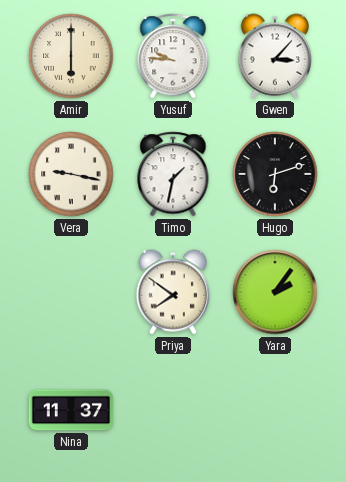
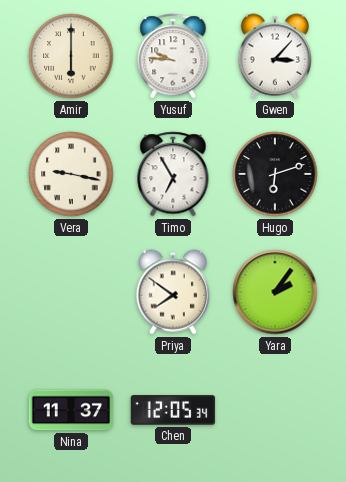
Timo: 1:32 -> 6:55 (173, 174)
Chen: none -> 12:05 (173, 410)
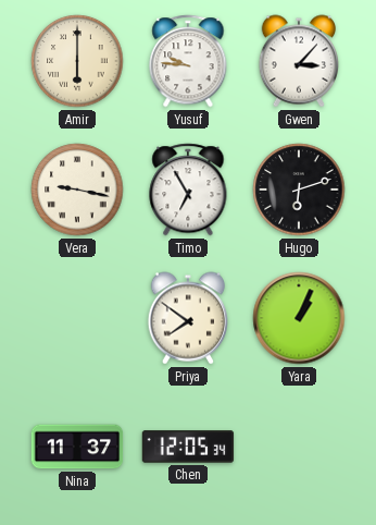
Yara: 2:06 -> 1:04 (299, 318)
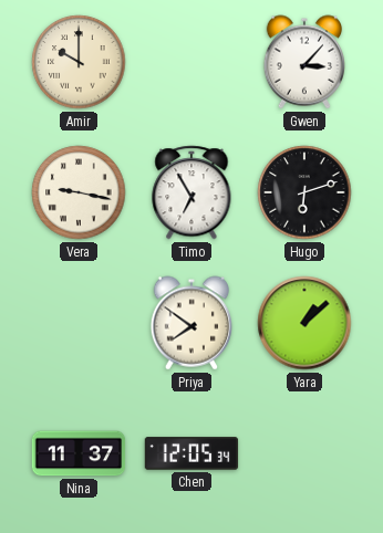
Amir: 6:00 -> 10:00 (79, 62)
Yusuf: 9:46 -> none (188, 61)
Yara: 1:04 -> 1:08 (304, 323)
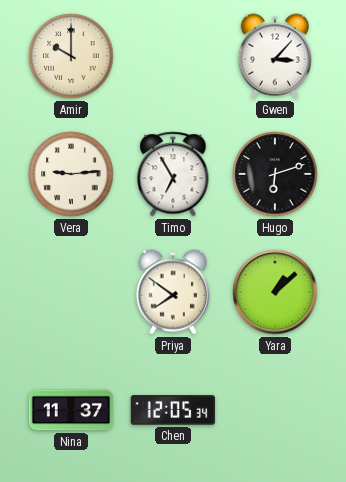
Vera: 9:17 -> 9:14 (71, 174)
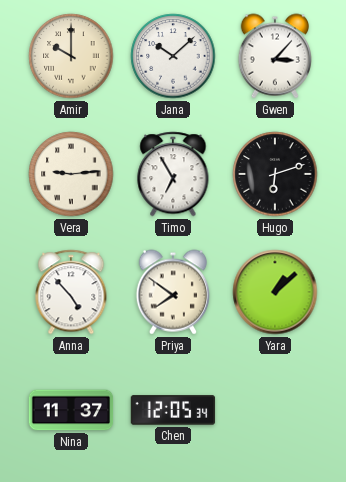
Jana: none -> 10:08 (173, 56)
Anna: none -> 4:53 (71, 292)
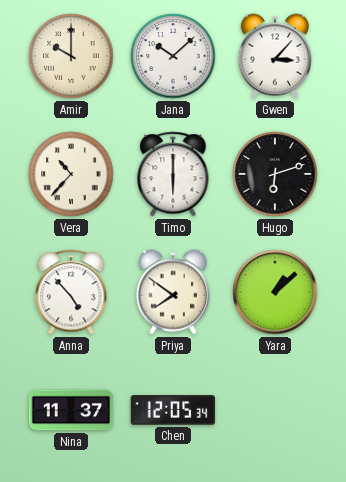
Vera: 9:14 -> 10:37 (71, 174)
Timo: 6:55 -> 6:00 (173, 174)
